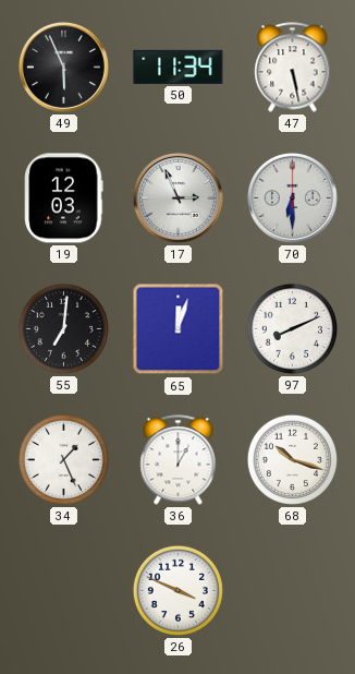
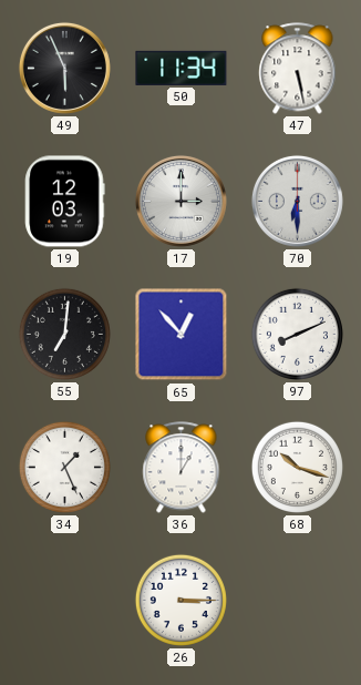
17: 2:56 -> 3:00 (180, 201)
65: 12:03 -> 12:53 (182, 335)
26: 3:49 -> 3:15 (180, 600)
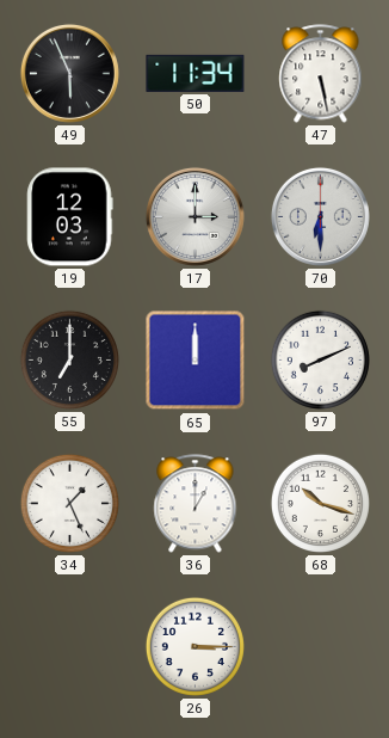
55: 7:01 -> 7:00 (69, 359)
65: 12:53 -> 12:00 (196, 361)
